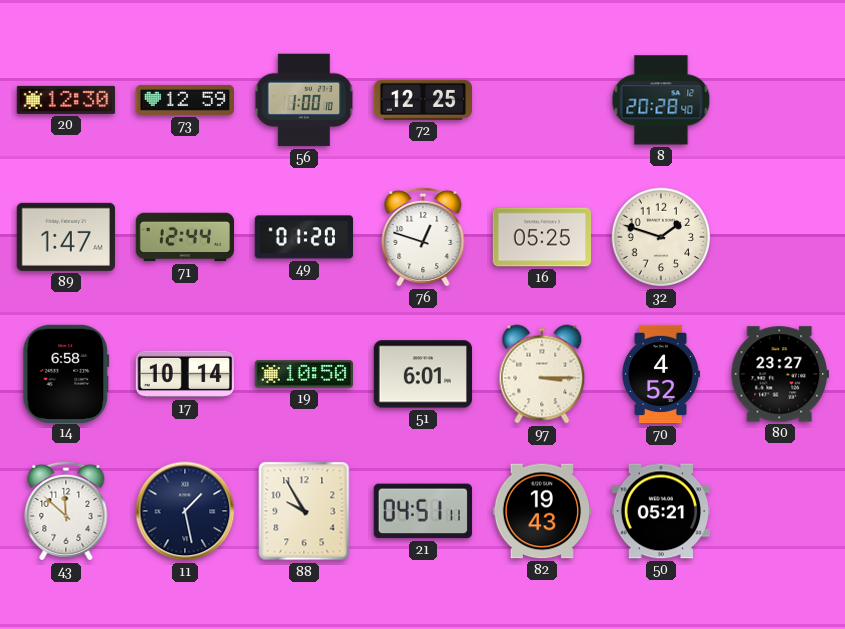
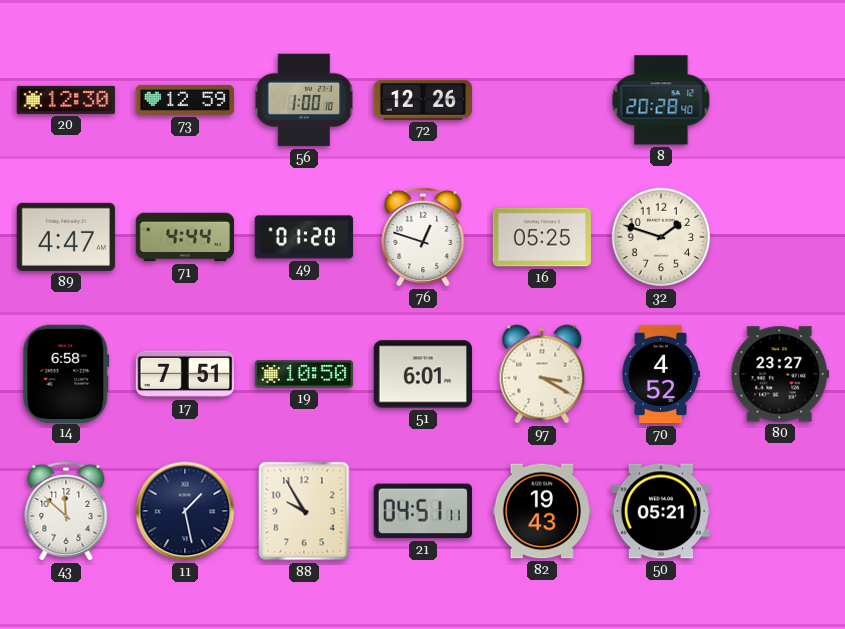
72: 12:25 -> 12:26 (422, 100)
89: 1:47 -> 4:47 (66, 237)
71: 12:44 -> 4:44 (184, 237)
17: 10:14 -> 7:51 (184, 374)
97: 3:15 -> 3:20 (542, 374)
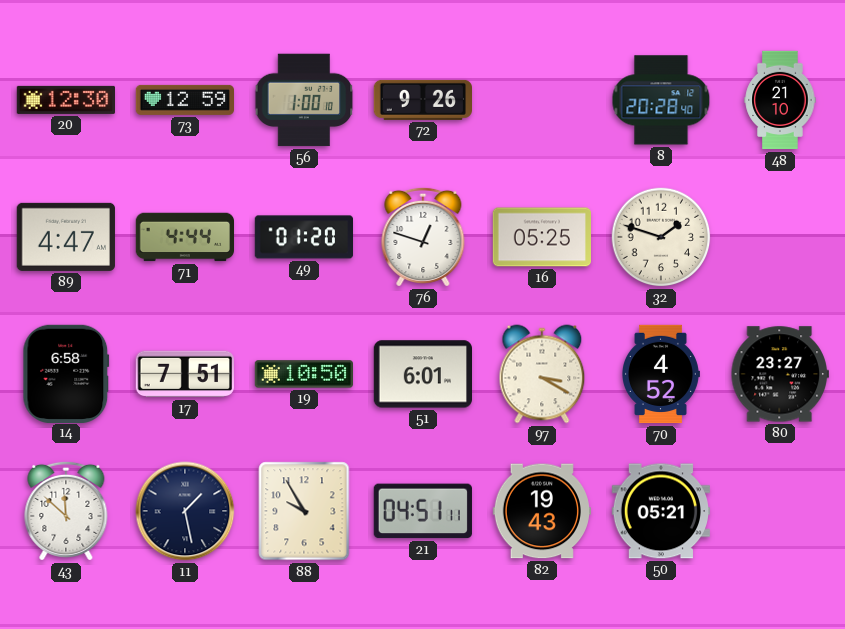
72: 12:26 -> 9:26 (422, 100)
48: none -> 21:10 (780, 100)
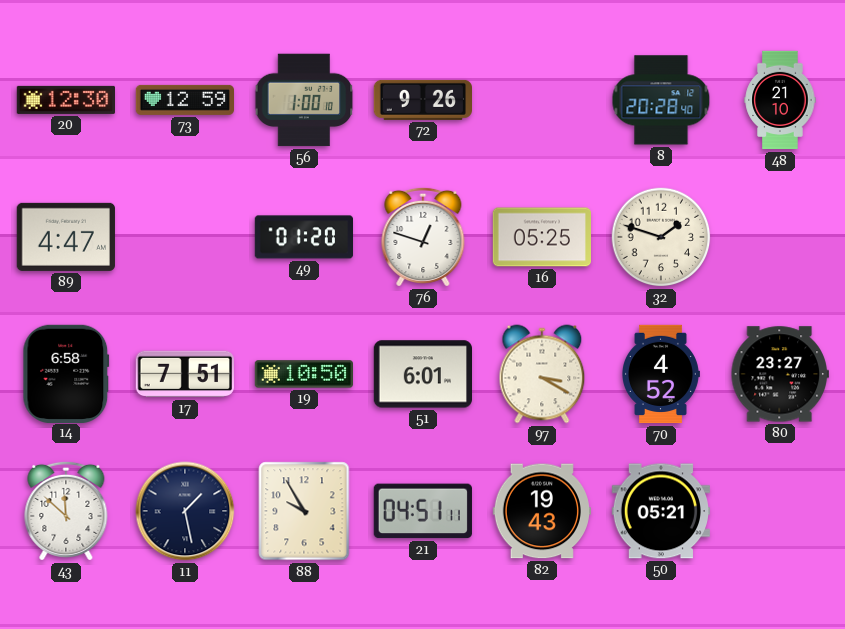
71: 4:44 -> none (184, 237)
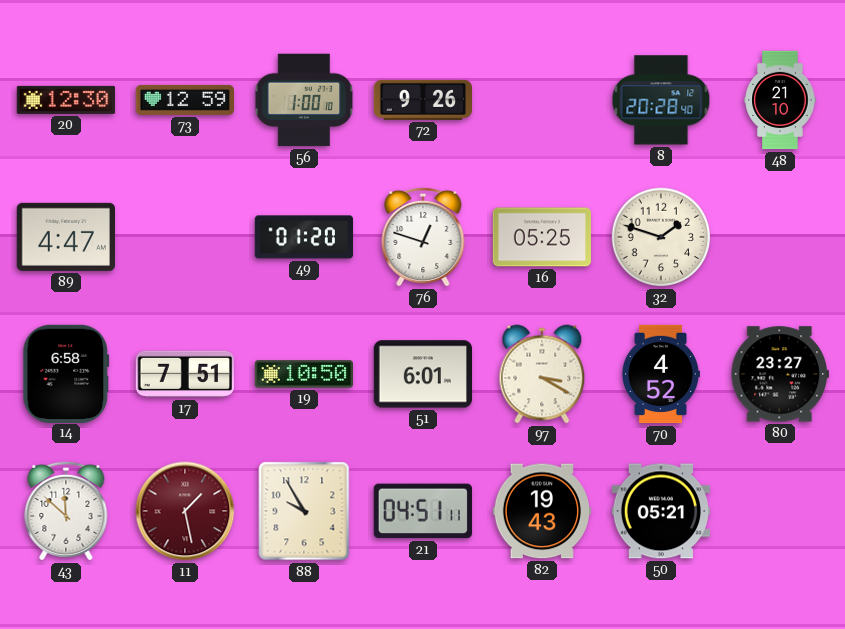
11 dial: navy -> burgundy (185, 511)
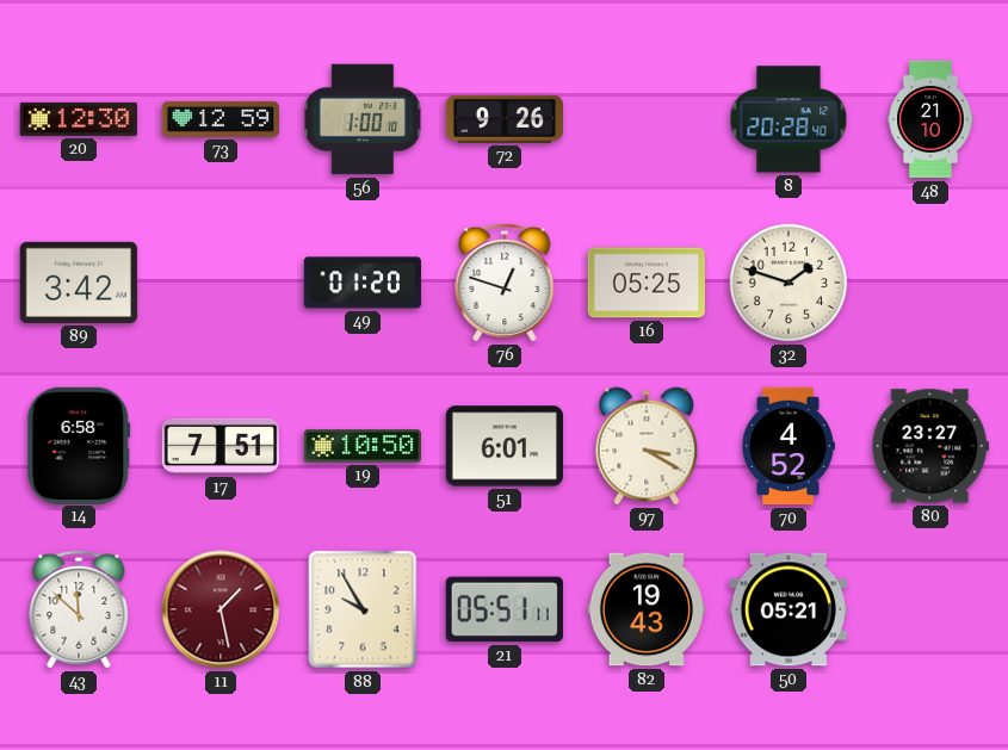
89: 4:47 -> 3:42 (79, 283)
21: 04:51 -> 05:51 (505, 609)
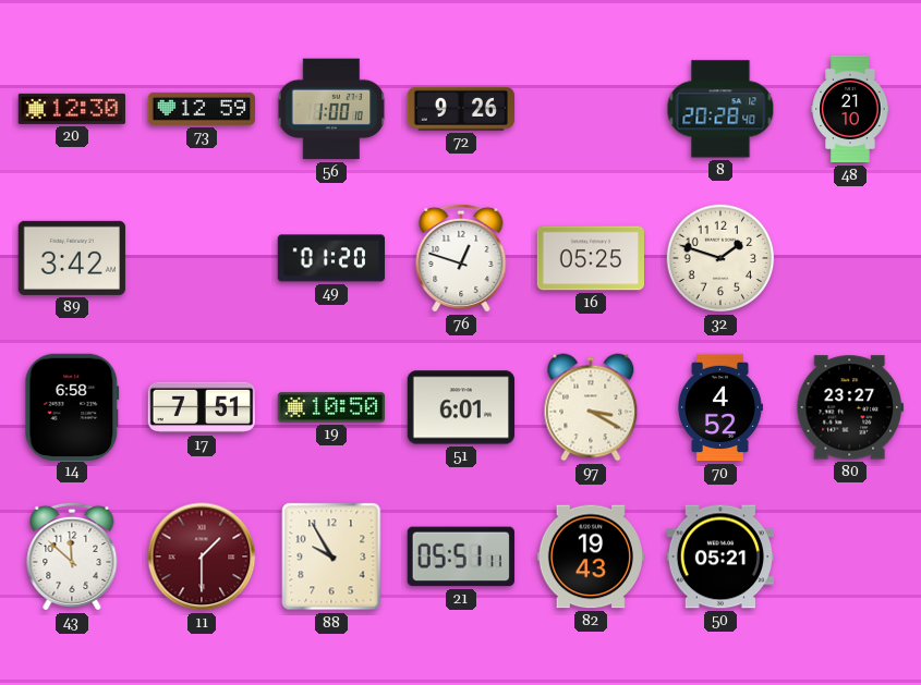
11: 1:28 -> 1:30 (202, 556)
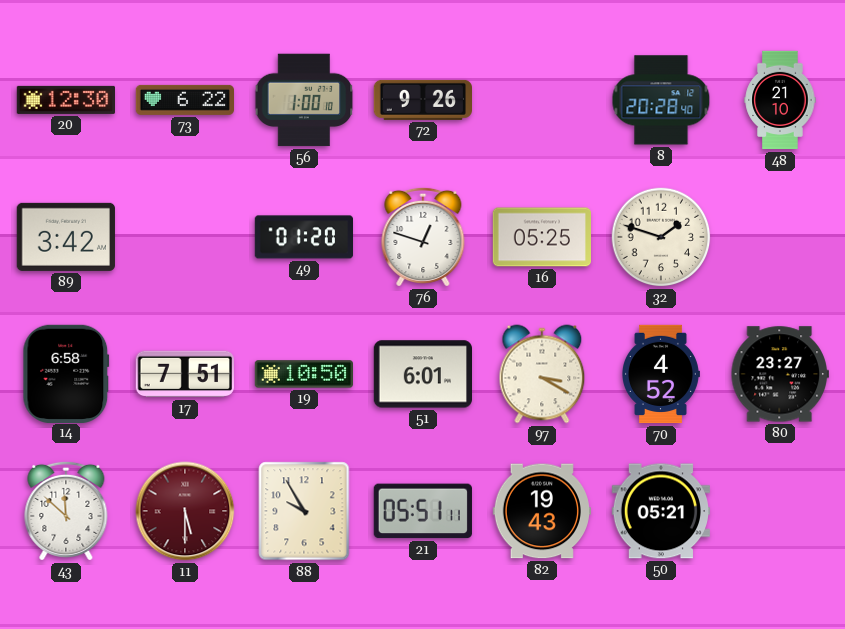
73: 12:59 -> 6:22 (184, 100)
11: 1:30 -> 5:30 (185, 511)
